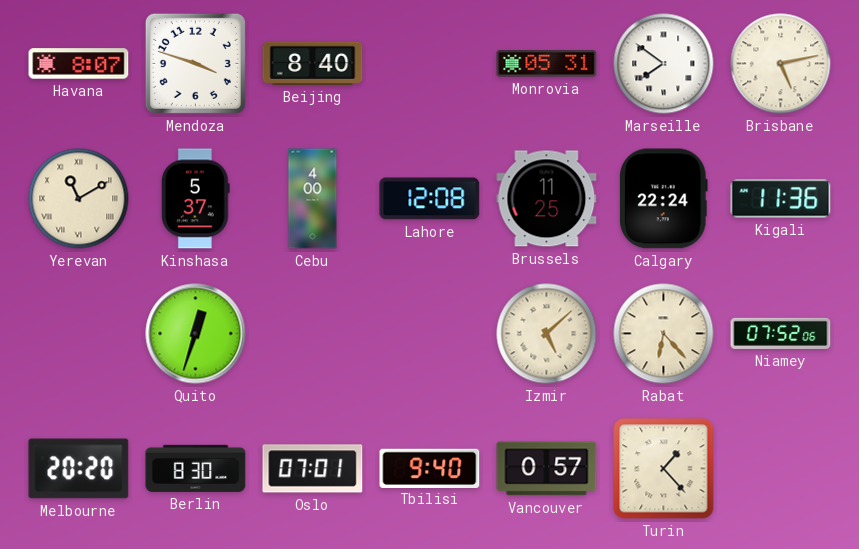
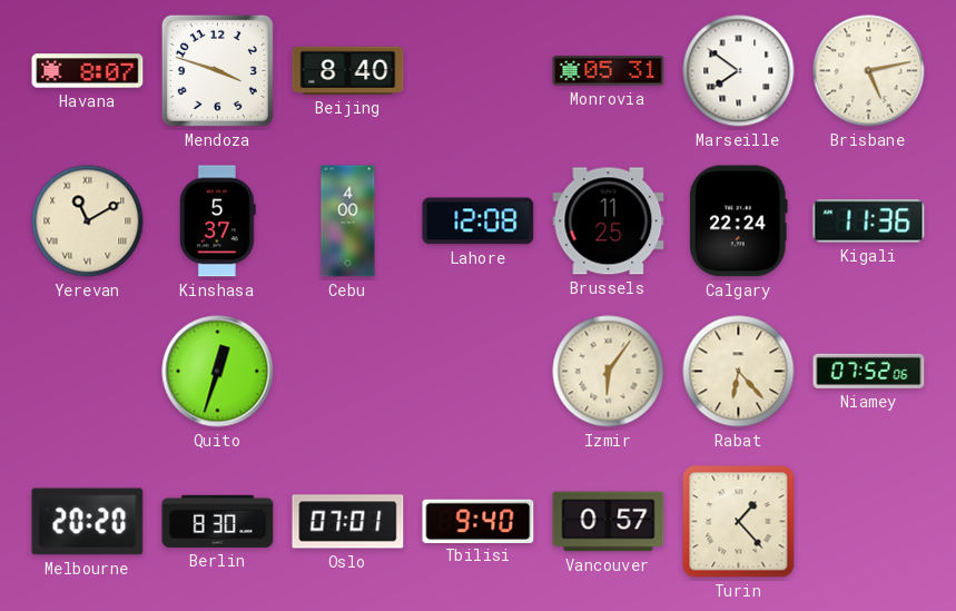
Izmir: 5:08 -> 6:06 (609, 372)
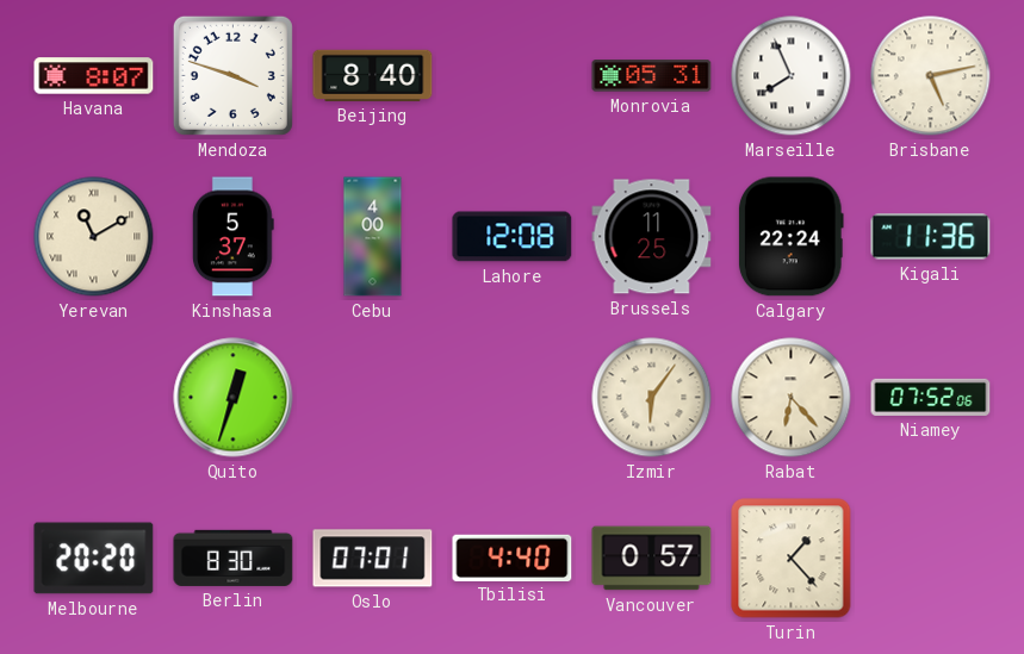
Marseille: 7:51 -> 7:56 (792, 76)
Tbilisi: 9:40 -> 4:40 (513, 558)
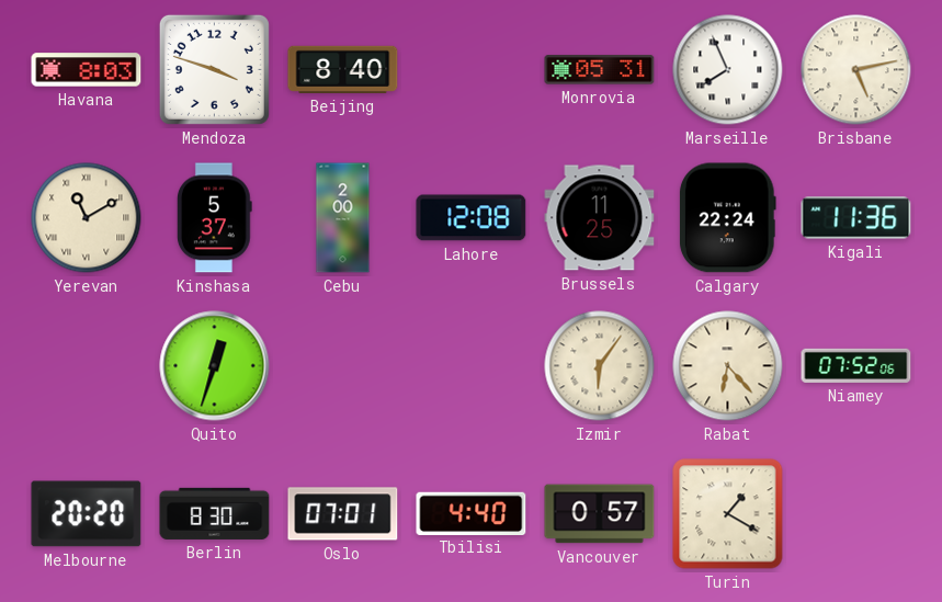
Havana: 8:07 -> 8:03 (87, 70)
Cebu: 4:00 -> 2:00 (343, 218)
Turin: 1:23 -> 1:20 (728, 514)
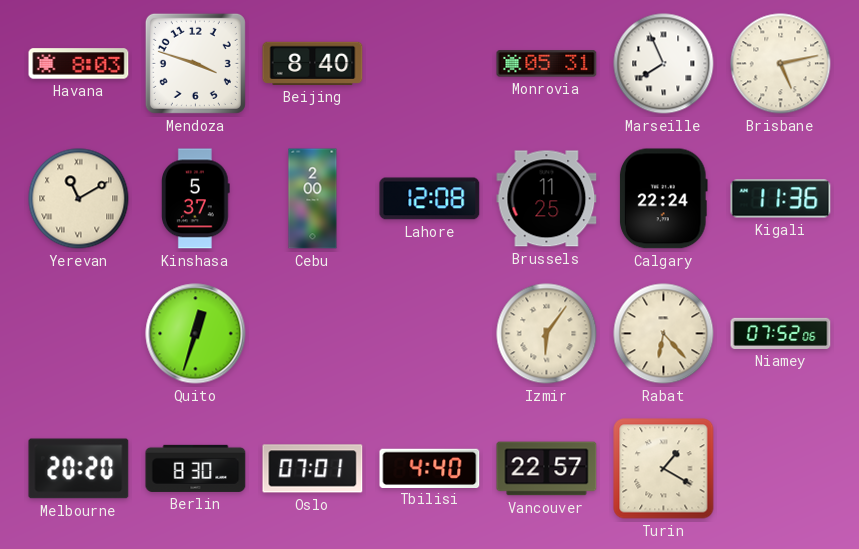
Vancouver: 0:57 -> 22:57 (547, 469)
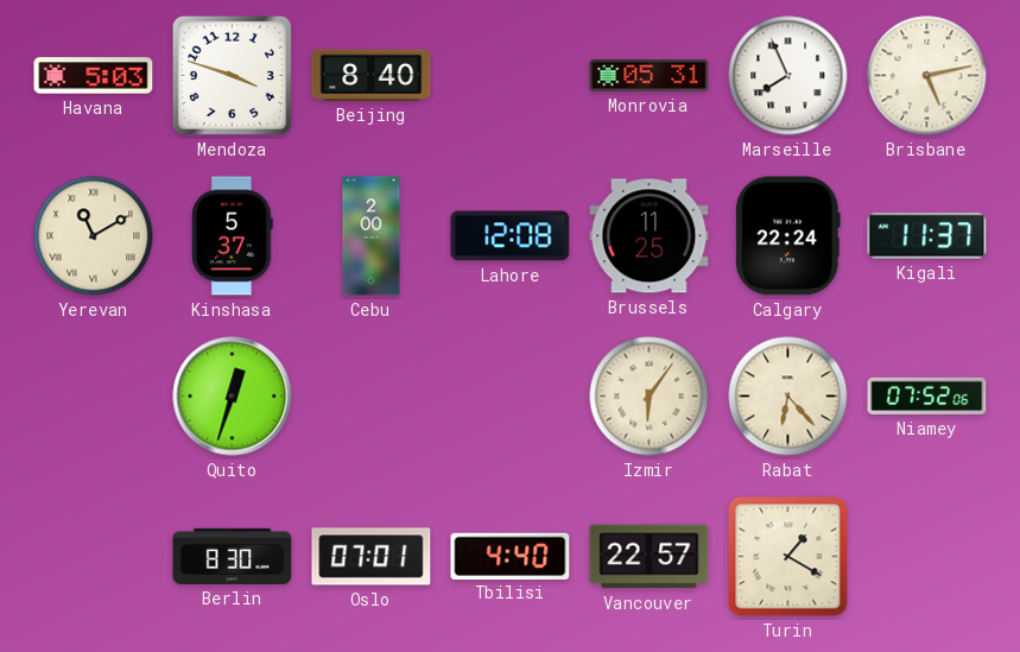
Havana: 8:03 -> 5:03 (94, 76)
Kigali: 11:36 -> 11:37 (927, 236)
Melbourne: 20:20 -> none (79, 469)
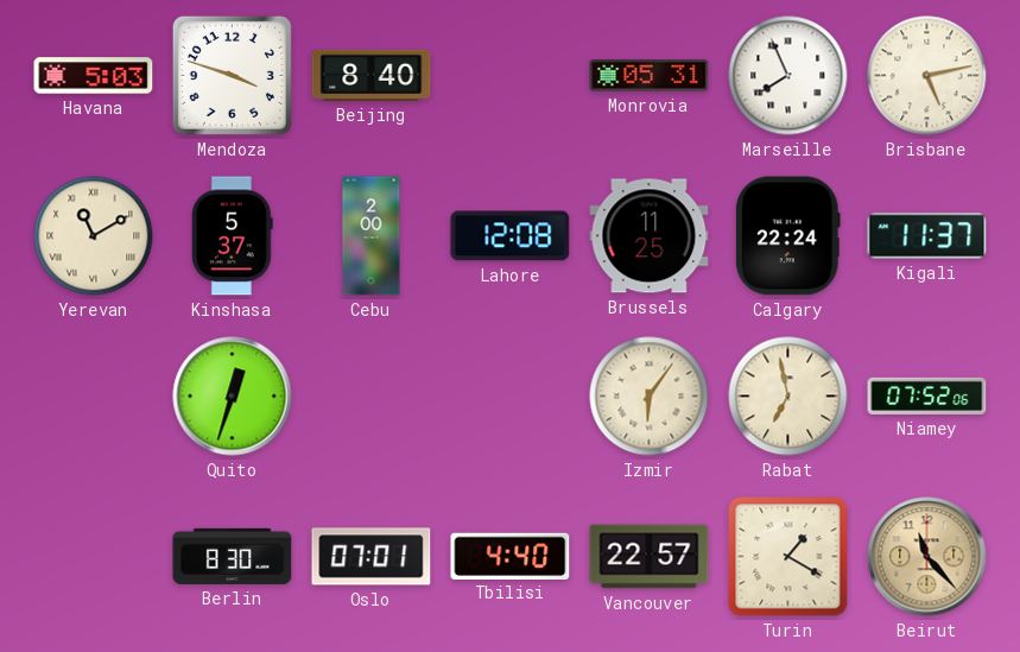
Rabat: 6:23 -> 6:58 (788, 397)
Beirut: none -> 11:23 (927, 557)
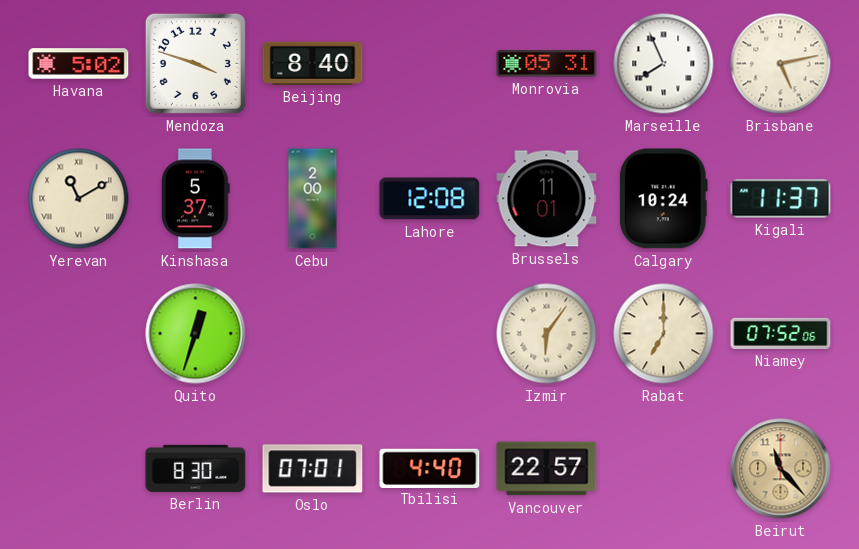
Havana: 5:03 -> 5:02 (79, 64)
Brussels: 11:25 -> 11:01 (547, 199)
Calgary: 22:24 -> 10:24 (663, 199)
Rabat: 6:58 -> 7:00 (664, 334)
Turin: 1:20 -> none (788, 557)
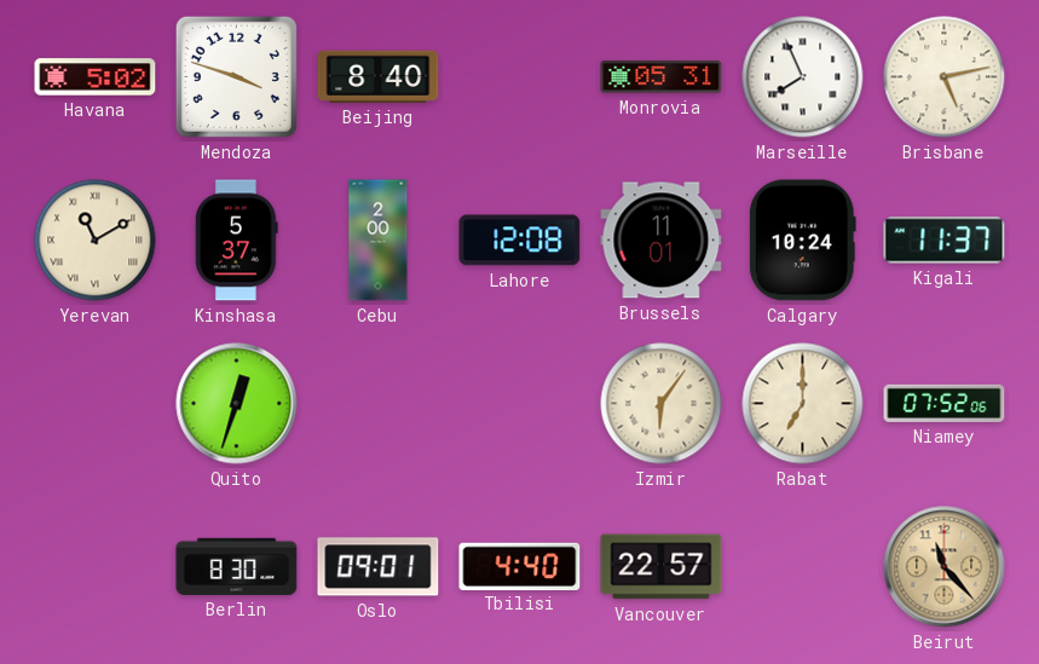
Oslo: 07:01 -> 09:01 (379, 567)
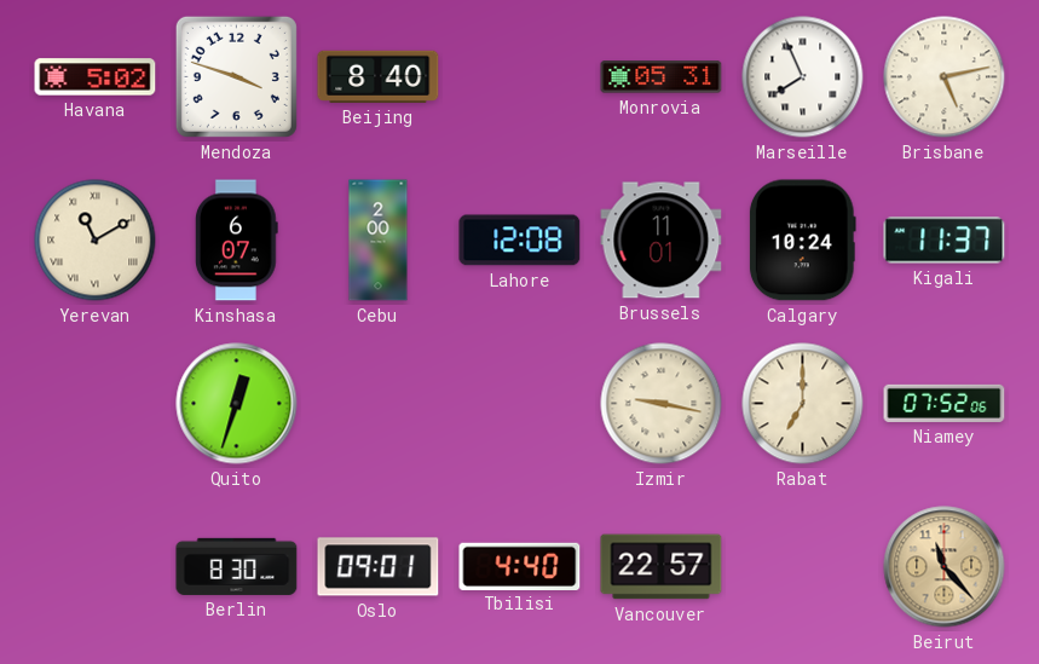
Kinshasa: 5:37 -> 6:07 (237, 241)
Izmir: 6:06 -> 9:17 (662, 404)
